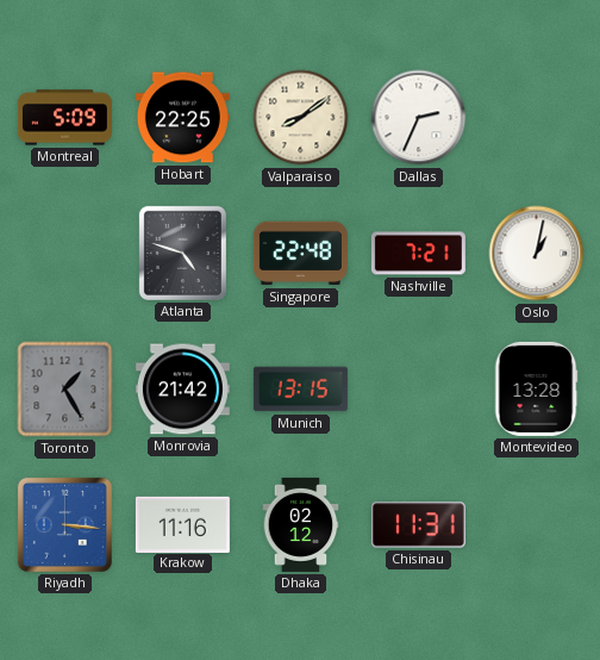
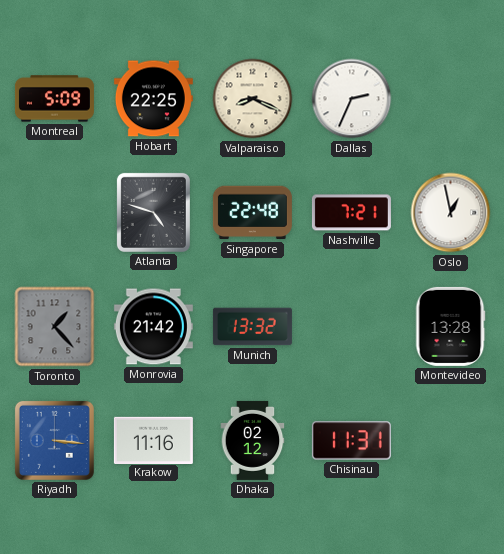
Valparaiso: 8:09 -> 8:19 (253, 99)
Oslo: 1:02 -> 12:58 (451, 213)
Toronto: 1:25 -> 1:23 (55, 327)
Munich: 13:15 -> 13:32 (252, 327)
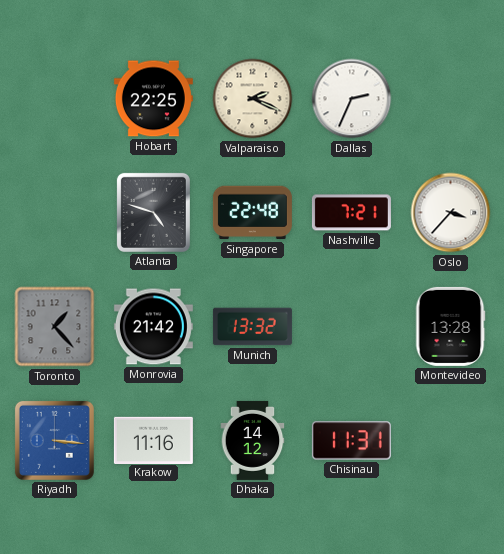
Montreal: 5:09 -> none (54, 99)
Valparaiso: 8:19 -> 2:19 (253, 99)
Oslo: 12:58 -> 3:37 (451, 213)
Dhaka: 02:12 -> 14:12 (253, 440)
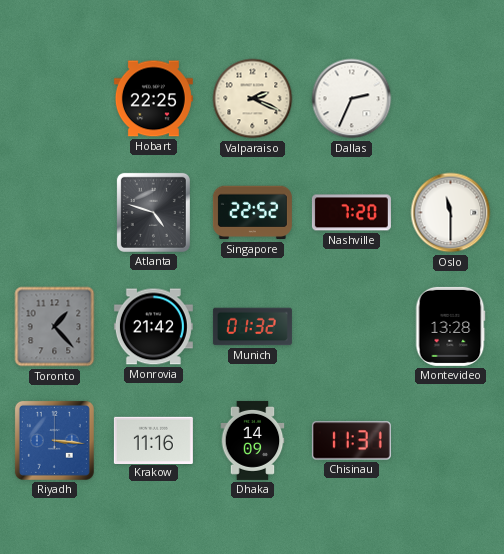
Singapore: 22:48 -> 22:52 (252, 213)
Nashville: 7:21 -> 7:20 (351, 213)
Oslo: 3:37 -> 11:30 (451, 213)
Munich: 13:32 -> 01:32 (252, 327)
Dhaka: 14:12 -> 14:09 (253, 440)
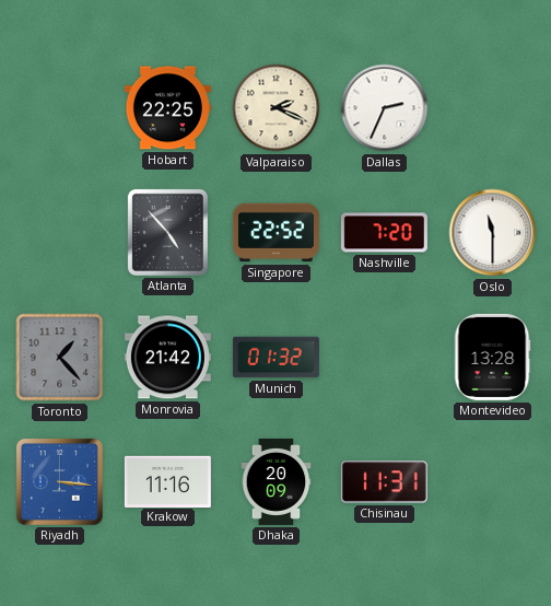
Atlanta: 4:48 -> 4:53 (167, 232)
Dhaka: 14:09 -> 20:09 (277, 481)
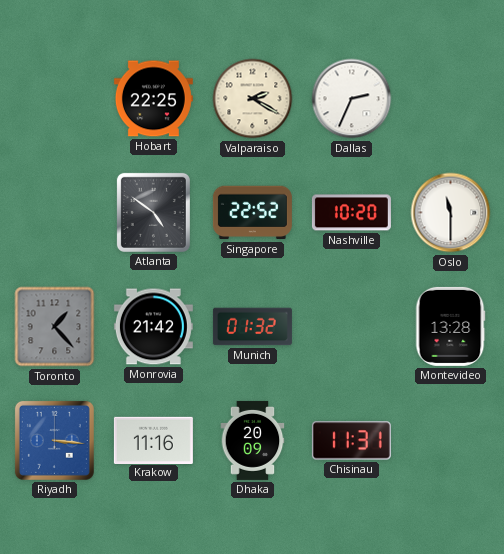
Valparaiso: 2:19 -> 2:20 (253, 99)
Atlanta: 4:53 -> 4:51 (153, 212)
Nashville: 7:20 -> 10:20 (351, 213)
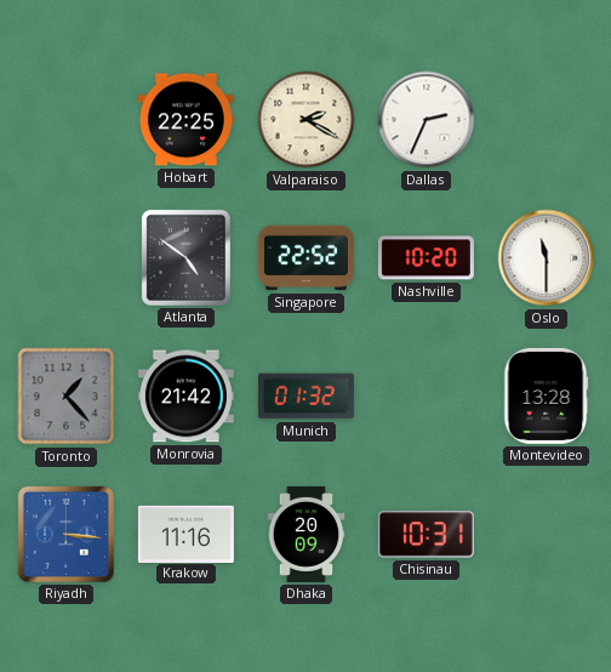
Chisinau: 11:31 -> 10:31 (426, 535)
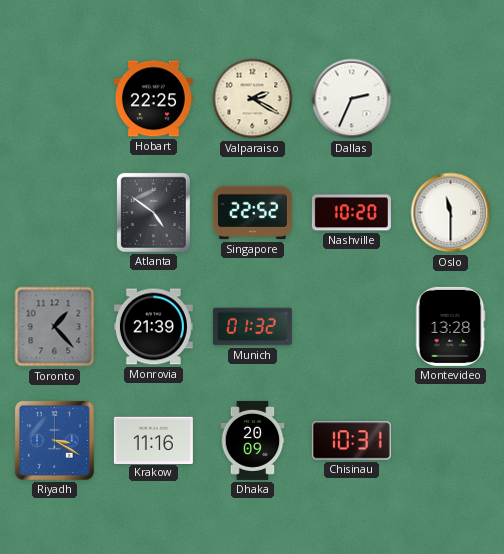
Monrovia: 21:42 -> 21:39 (153, 327)
Riyadh: 3:16 -> 3:20 (54, 440)
